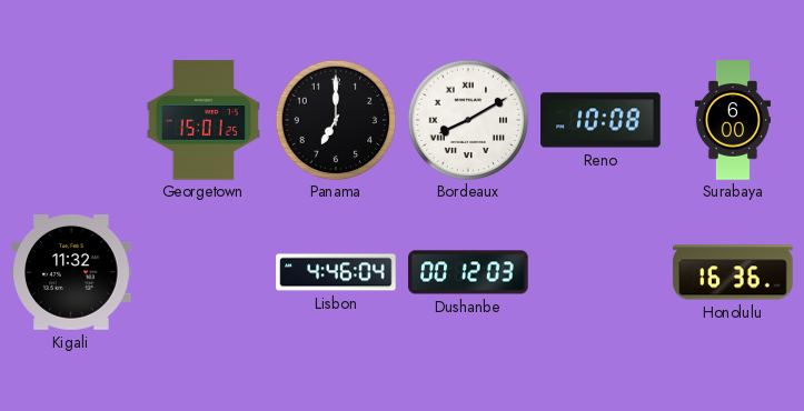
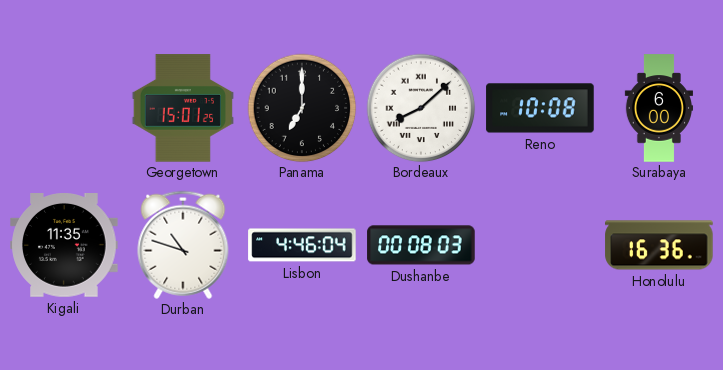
Bordeaux: 8:10 -> 8:08 (421, 108)
Kigali: 11:32 -> 11:35 (64, 246)
Durban: none -> 10:48 (183, 245)
Dushanbe: 00:12 -> 00:08 (421, 245)
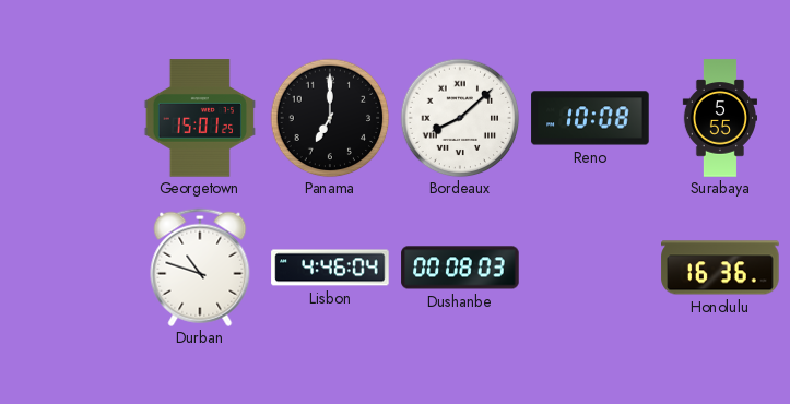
Surabaya: 6:00 -> 5:55 (719, 118)
Kigali: 11:35 -> none (64, 246)
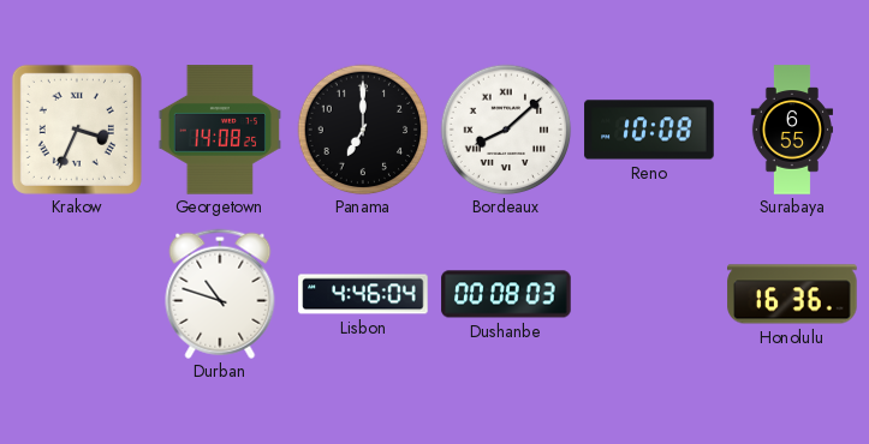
Krakow: none -> 3:34 (77, 130)
Georgetown: 15:01 -> 14:08 (220, 130)
Surabaya: 5:55 -> 6:55 (791, 130)
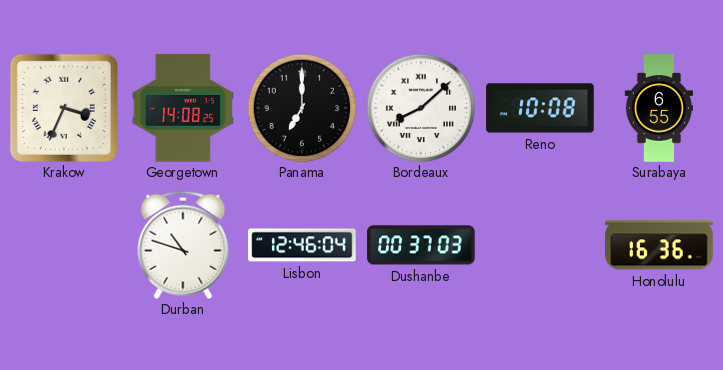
Lisbon: 4:46 -> 12:46 (302, 245)
Dushanbe: 00:08 -> 00:37 (421, 245)
